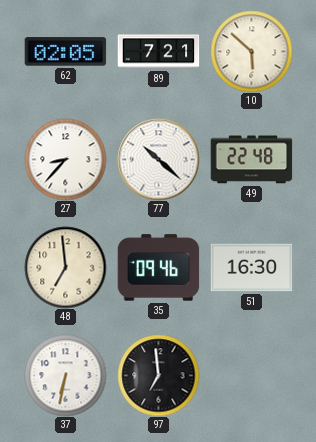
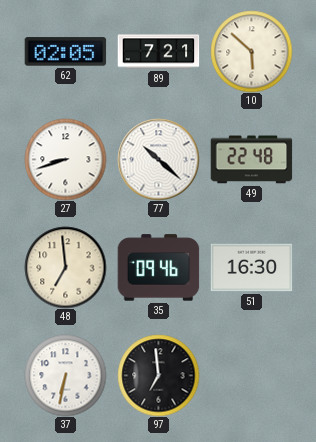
27: 8:37 -> 8:42 (65, 159)
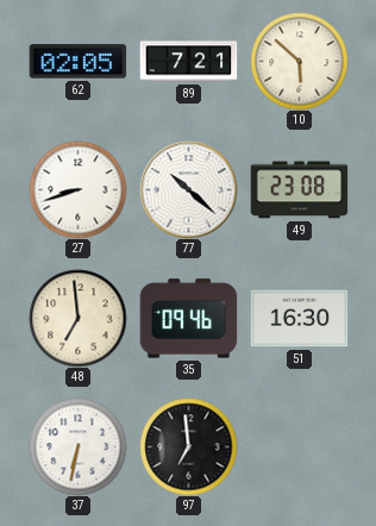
49: 22:48 -> 23:08 (299, 190)
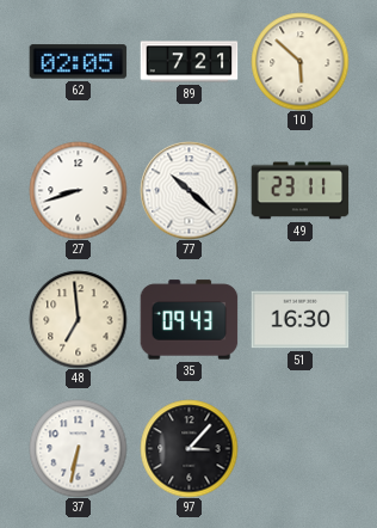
49: 23:08 -> 23:11 (299, 191)
35: 09:46 -> 09:43 (188, 320)
97: 6:59 -> 3:07 (188, 448)
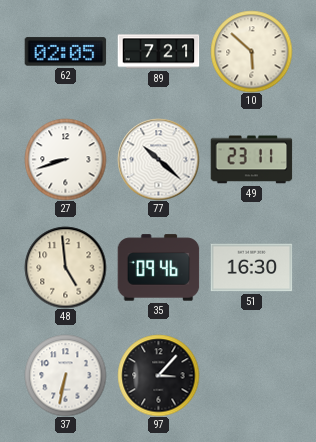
48: 6:59 -> 4:59 (65, 267)
35: 09:43 -> 09:46 (158, 268)
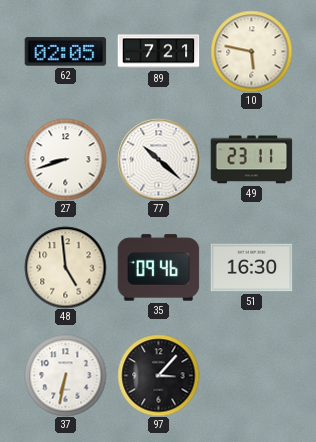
10: 5:52 -> 5:47 (251, 51)
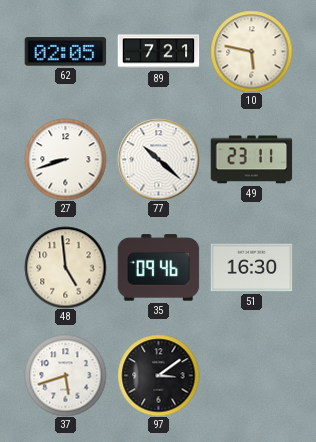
37: 6:32 -> 5:42 (65, 375)
97: 3:07 -> 3:09 (158, 375)
